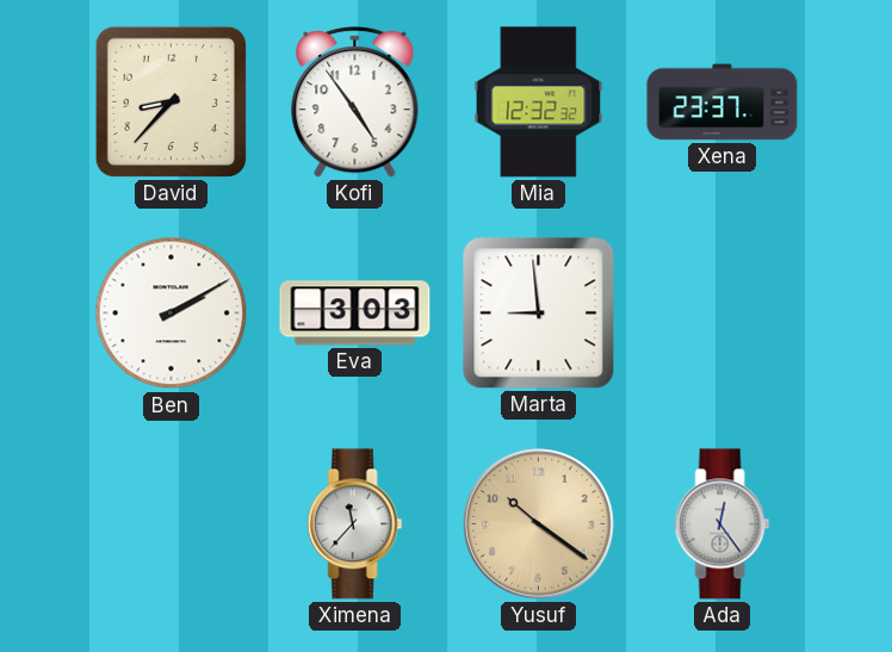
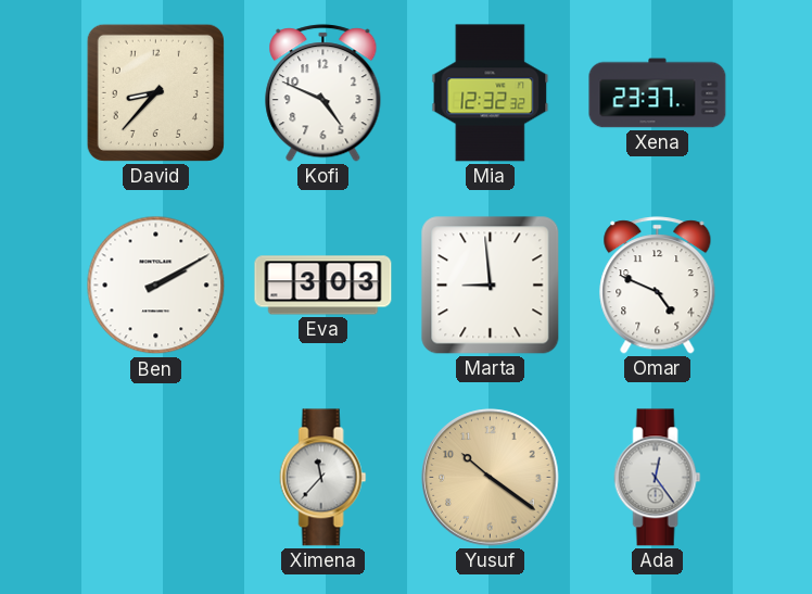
Kofi: 4:54 -> 4:49 (323, 93)
Omar: none -> 4:49 (658, 286)
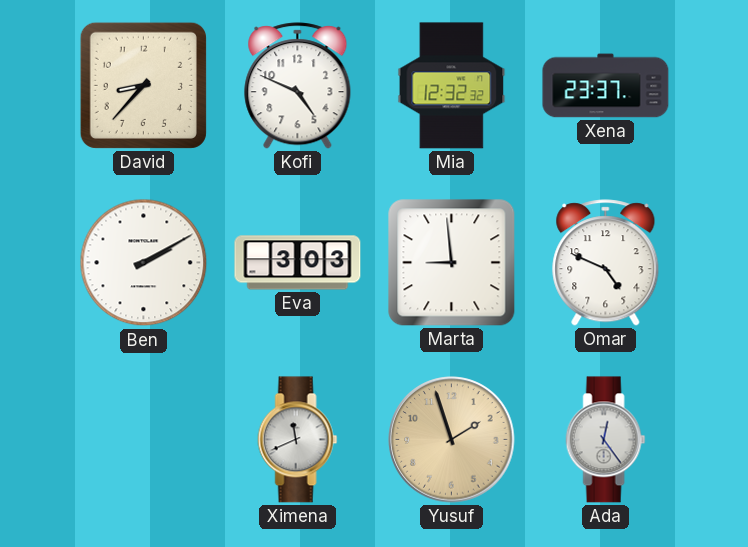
Ximena: 11:37 -> 11:41 (298, 440)
Yusuf: 10:21 -> 1:57 (452, 440)
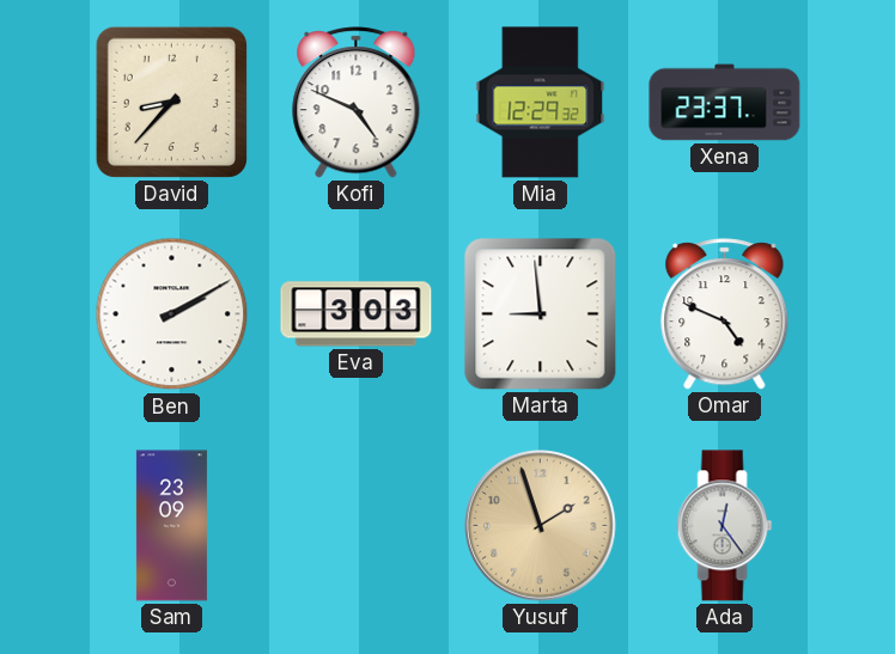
Mia: 12:32 -> 12:29 (541, 103)
Sam: none -> 23:09 (171, 526)
Ximena: 11:41 -> none (298, 440)
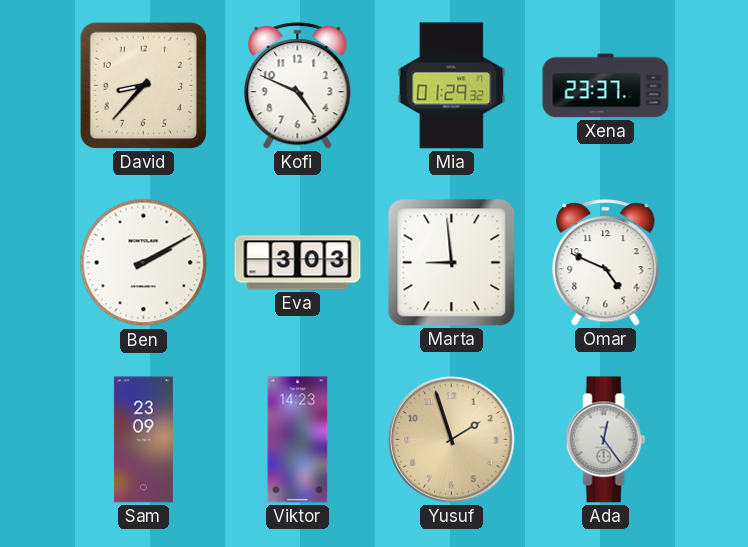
Mia: 12:29 -> 01:29 (452, 86)
Viktor: none -> 14:23 (298, 440)
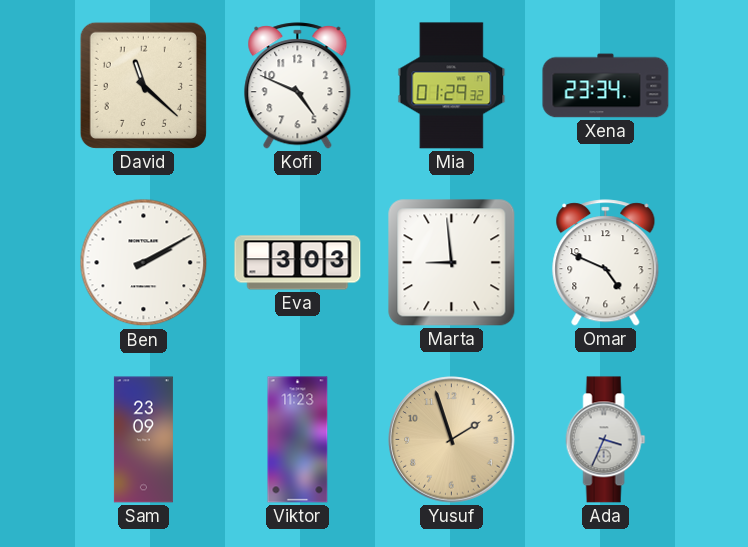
David: 8:37 -> 11:22 (143, 85)
Xena: 23:37 -> 23:34 (606, 86)
Viktor: 14:23 -> 11:23 (298, 440)
Ada: 12:24 -> 3:34 (606, 440)
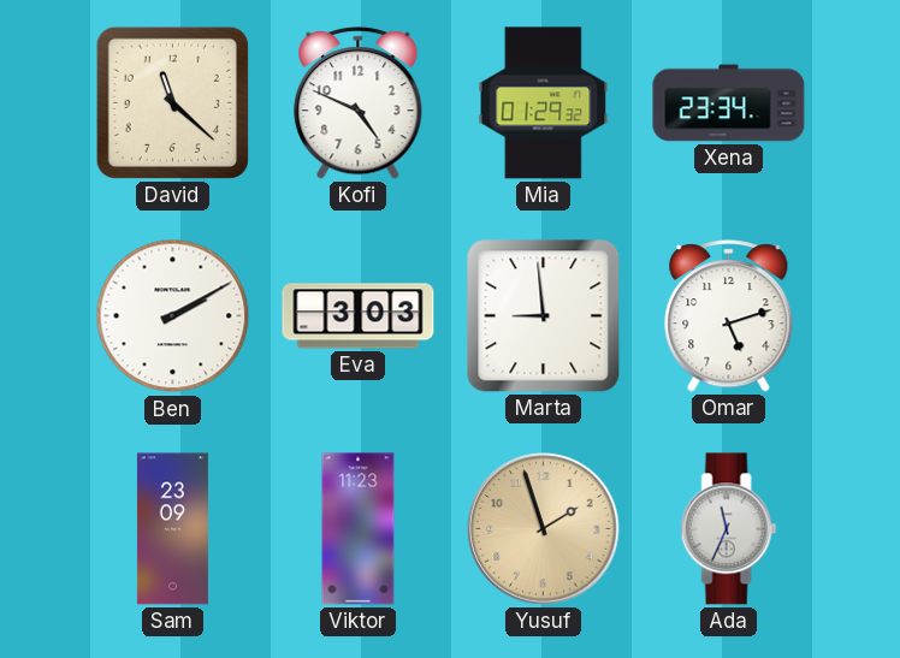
Omar: 4:49 -> 5:12 (729, 316)
Ada: 3:34 -> 11:34 (729, 529)
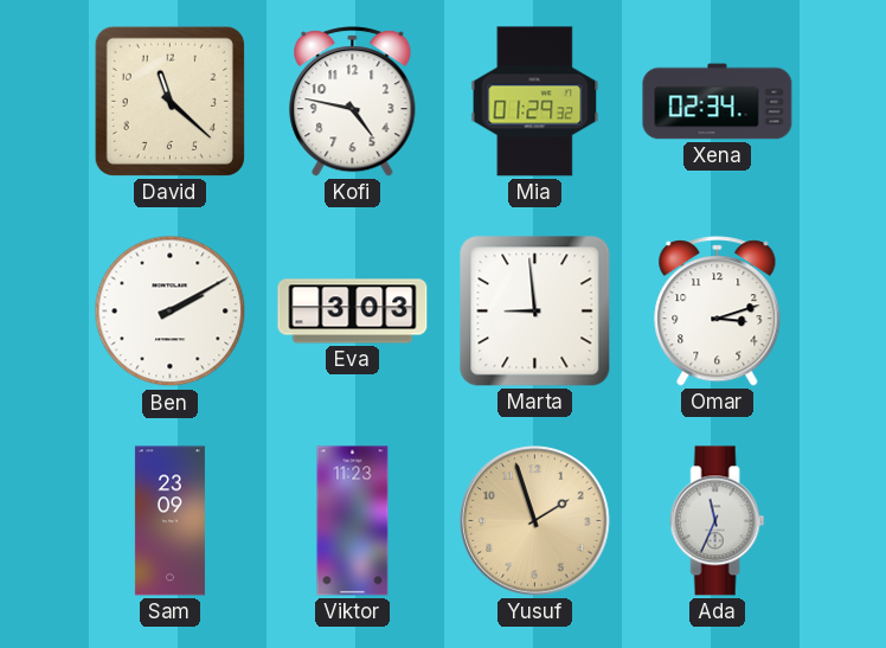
Kofi: 4:49 -> 4:47 (353, 102)
Xena: 23:34 -> 02:34 (718, 102)
Omar: 5:12 -> 3:12 (718, 312)
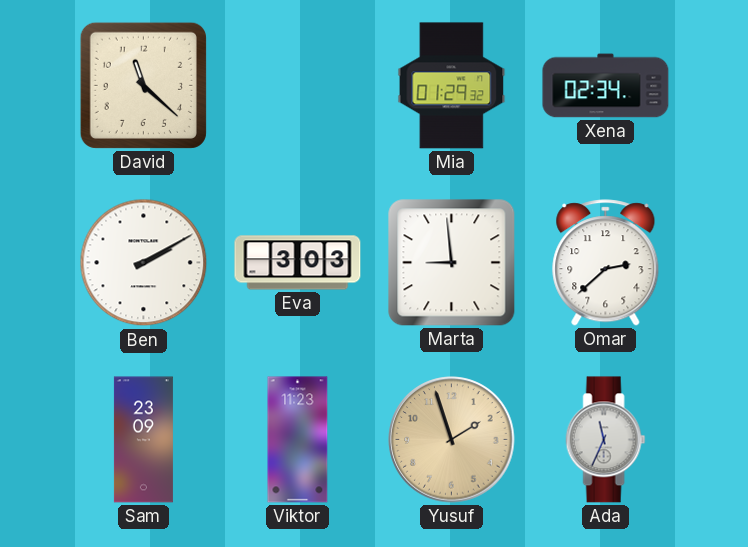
Kofi: 4:47 -> none (353, 102)
Omar: 3:12 -> 2:38 (606, 263)
